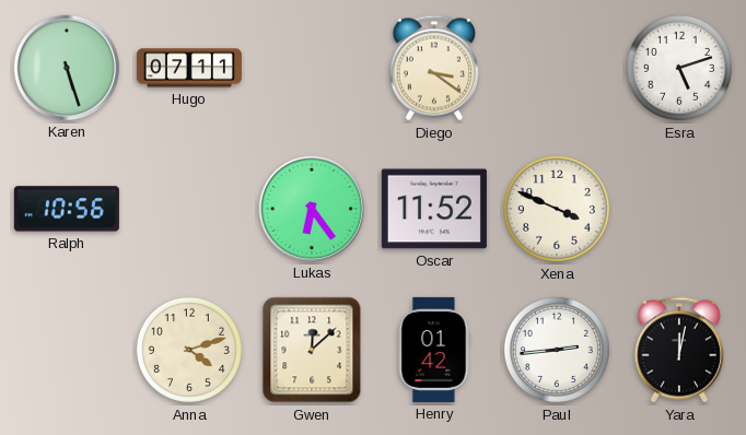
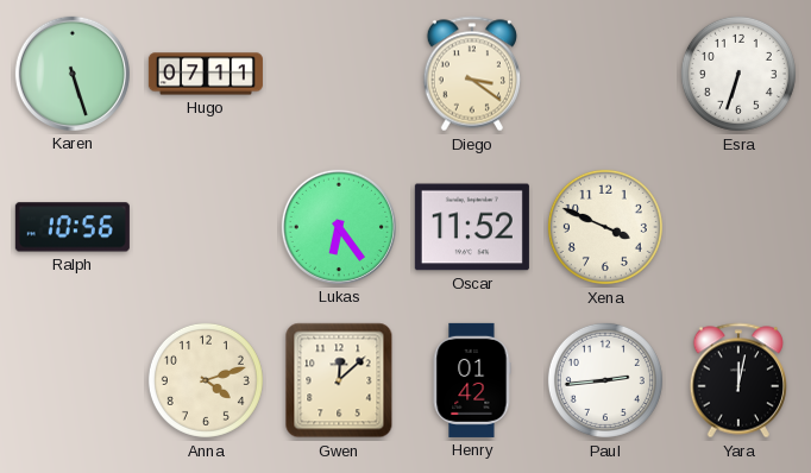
Esra: 5:12 -> 6:33 (738, 74)
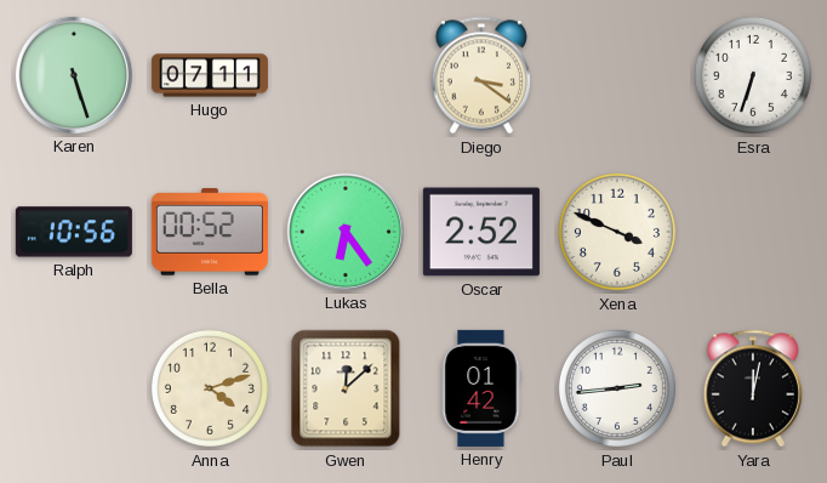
Bella: none -> 00:52 (210, 232)
Oscar: 11:52 -> 2:52 (481, 232)
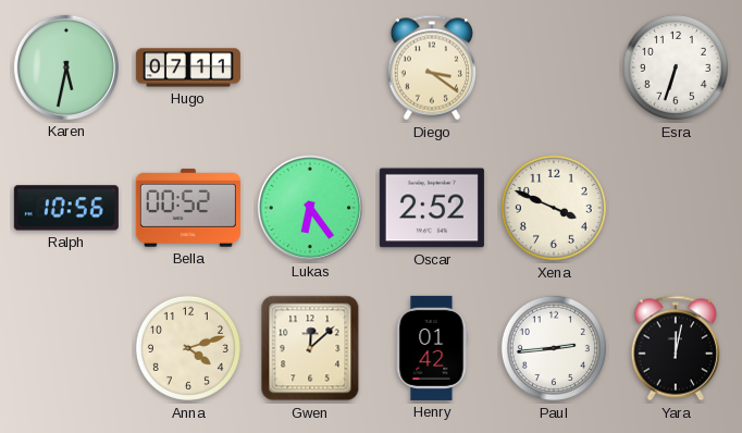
Karen: 5:27 -> 5:32 (66, 67)
